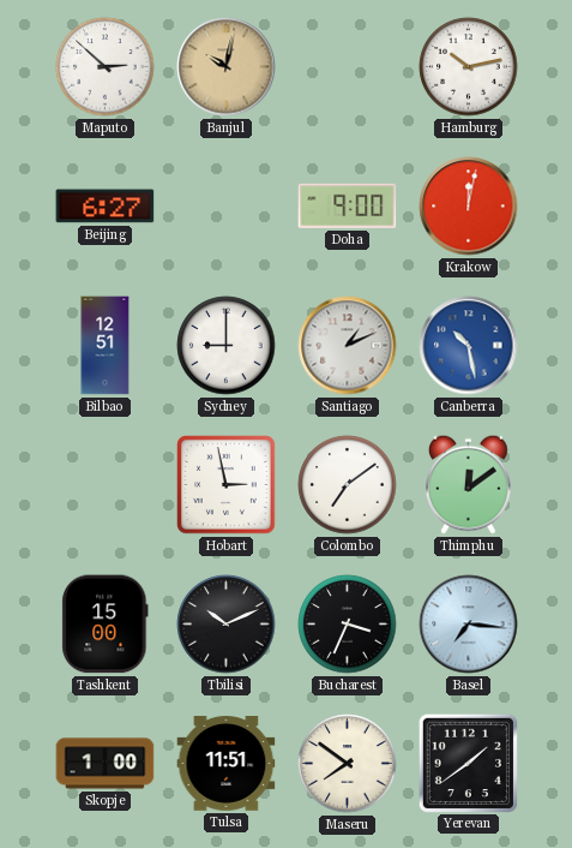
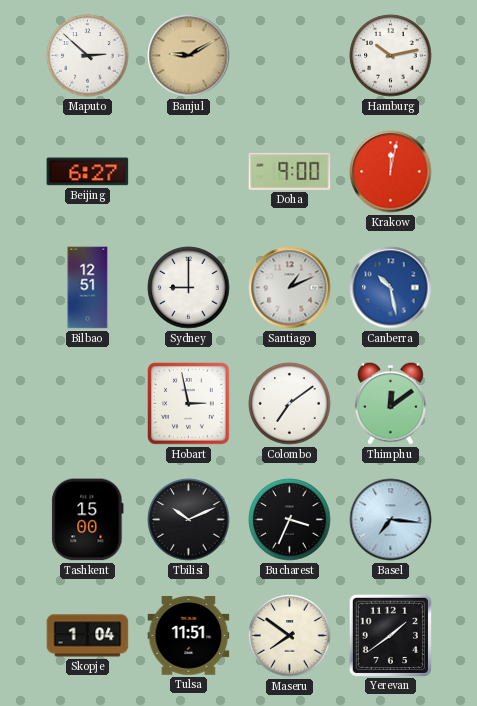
Banjul: 10:02 -> 9:10 (189, 56)
Skopje: 1:00 -> 1:04 (88, 636)
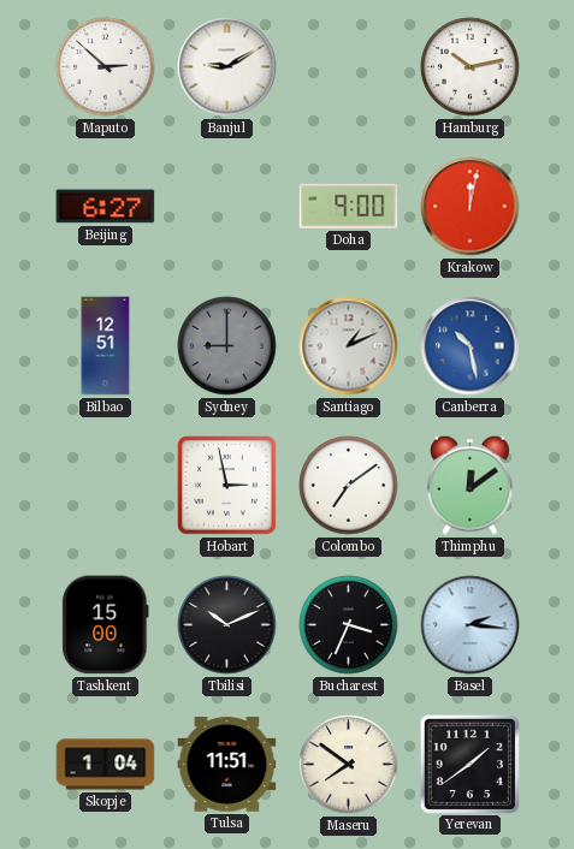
Banjul dial: champagne -> white (227, 67)
Sydney dial: white -> grey (227, 346)
Basel: 7:16 -> 2:16 (471, 625)
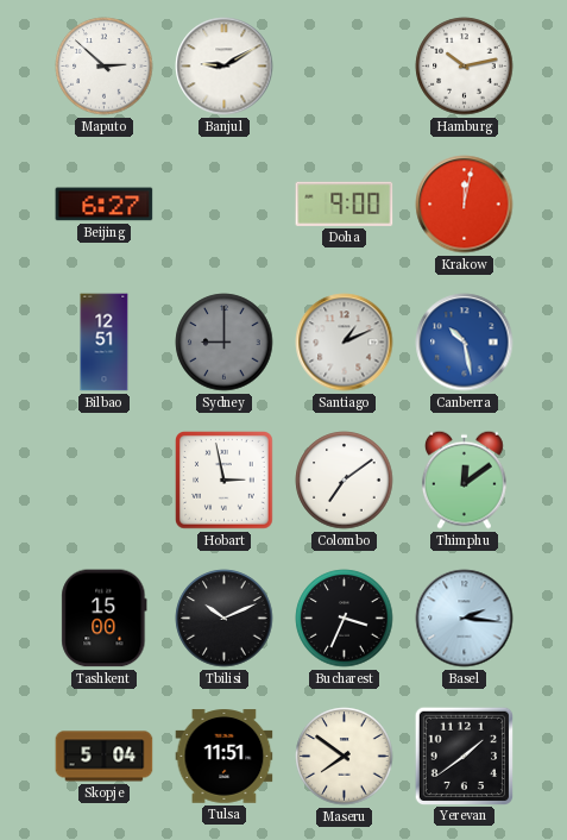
Skopje: 1:04 -> 5:04 (105, 757)
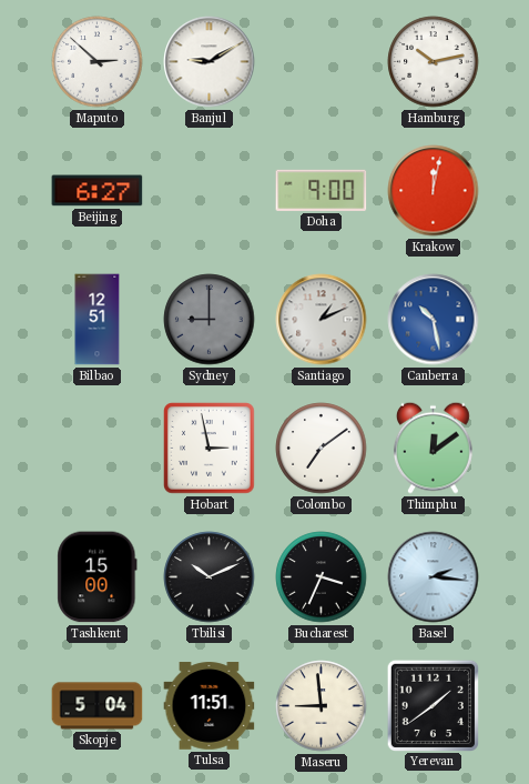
Maseru: 7:51 -> 8:59 (322, 706)
